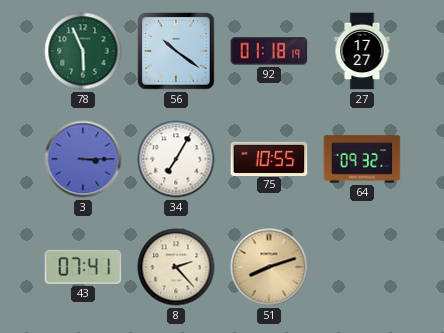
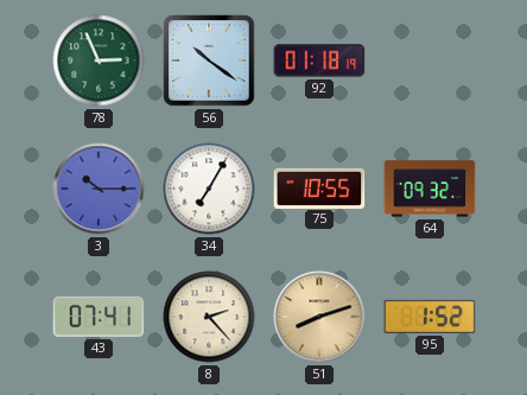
78: 5:56 -> 2:56 (99, 60)
27: 17:27 -> none (362, 51)
3: 3:15 -> 10:15 (99, 189)
95: none -> 1:52 (430, 317)
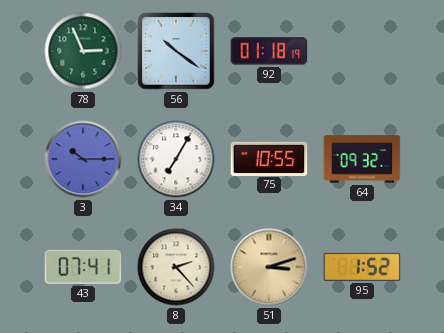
51: 8:12 -> 3:12 (269, 267)
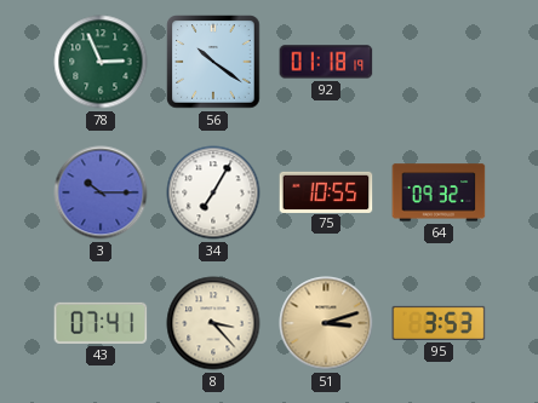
8: 2:23 -> 3:23 (213, 323)
95: 1:52 -> 3:53 (439, 323)
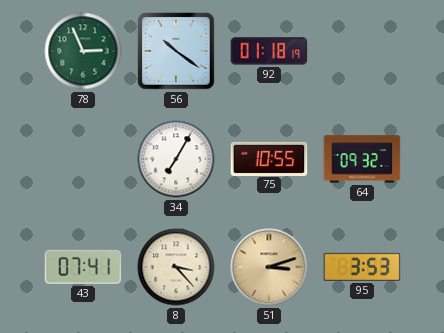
3: 10:15 -> none (101, 192)
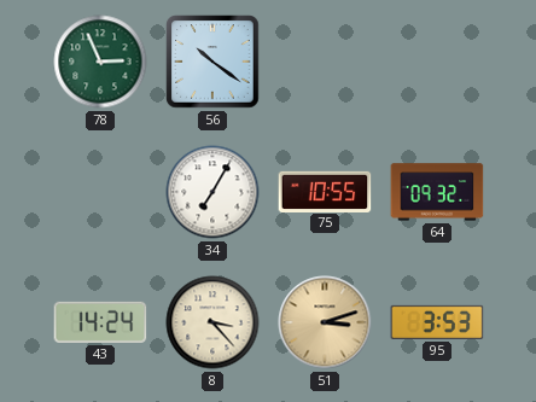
92: 01:18 -> none (269, 51)
43: 07:41 -> 14:24 (100, 322)
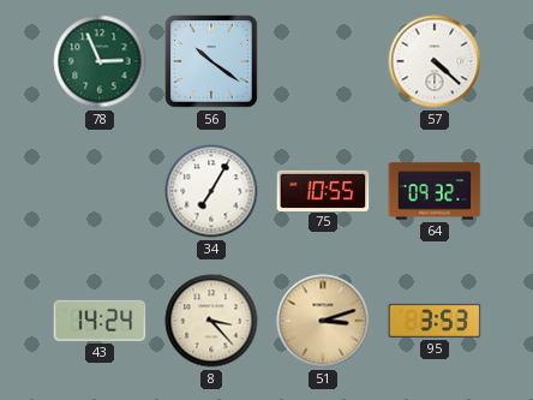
57: none -> 4:22 (435, 61)
